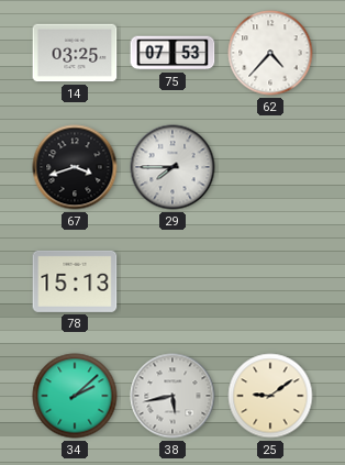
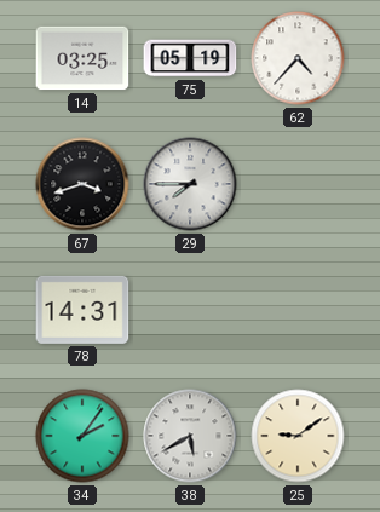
75: 07:53 -> 05:19 (190, 58)
78: 15:13 -> 14:31 (82, 310)
34: 2:08 -> 2:06 (82, 436)
38: 5:43 -> 5:40 (190, 436)
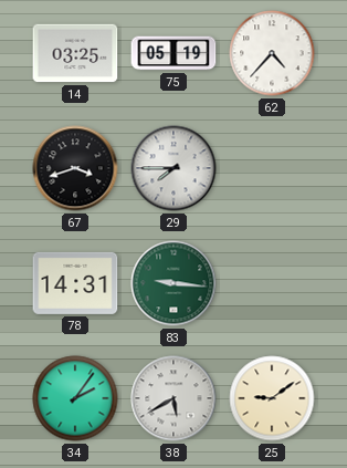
83: none -> 9:16 (173, 283)
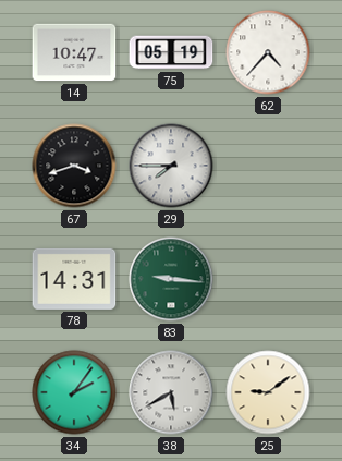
14: 03:25 -> 10:47 (74, 52)
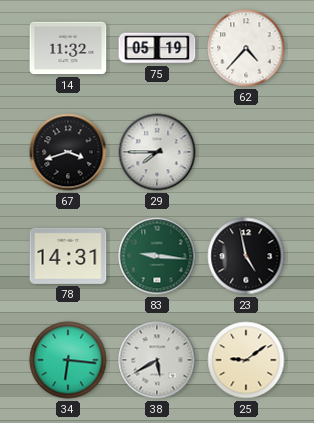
14: 10:47 -> 11:32 (68, 48)
23: none -> 4:58 (246, 256)
34: 2:06 -> 6:16 (68, 360)
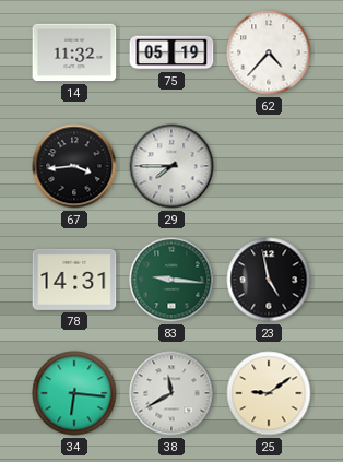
67: 3:42 -> 3:44 (74, 166)
38: 5:40 -> 11:40 (171, 393)
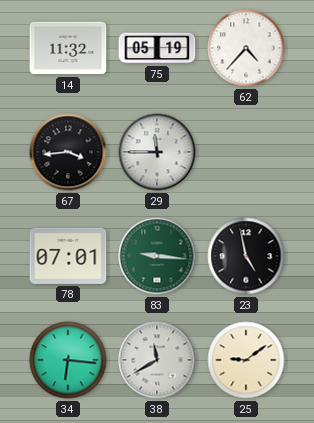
29: 7:45 -> 11:45 (157, 152)
78: 14:31 -> 07:01 (68, 256)
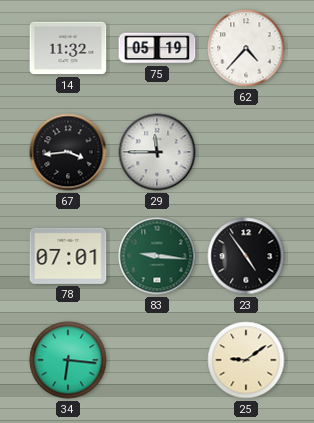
23: 4:58 -> 4:54 (246, 256)
38: 11:40 -> none (157, 360)
